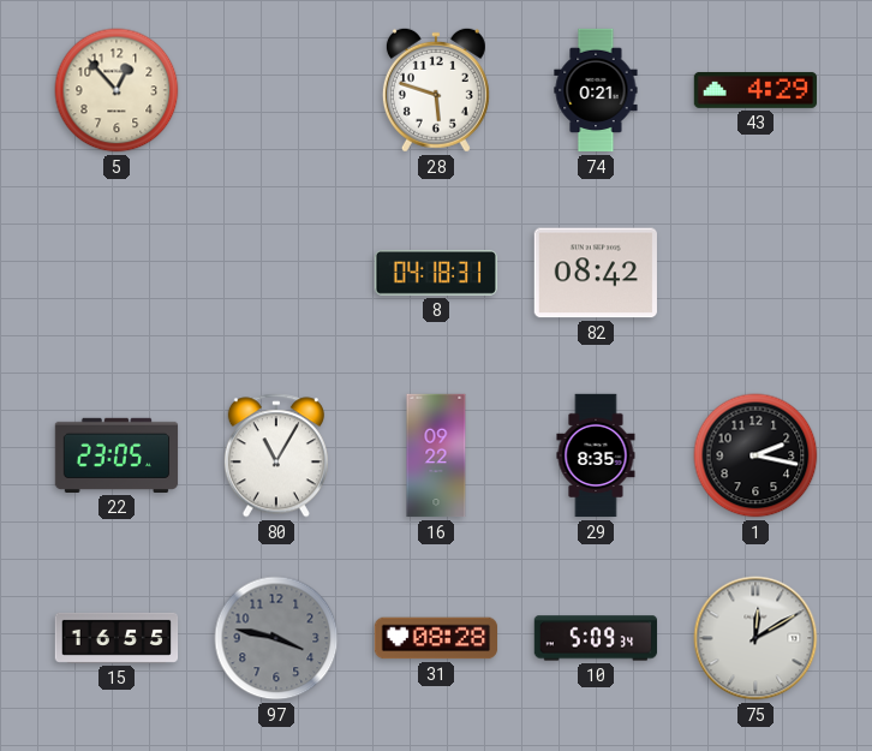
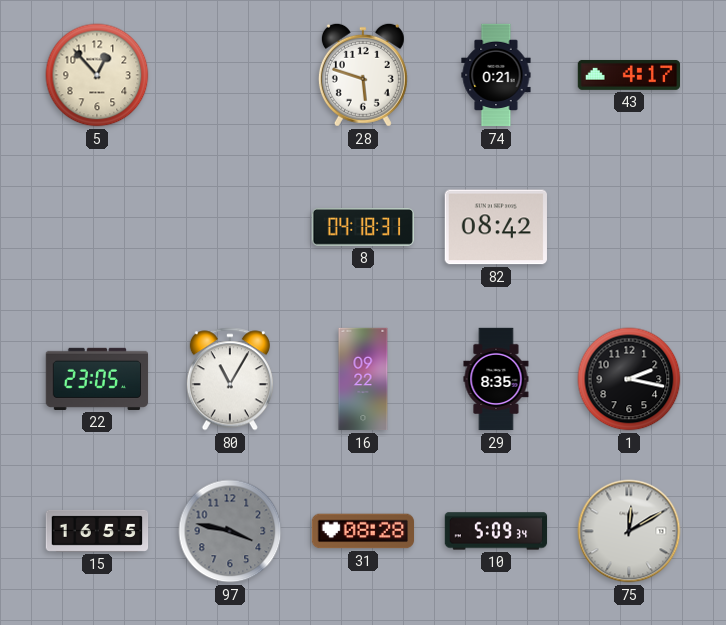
43: 4:29 -> 4:17 (629, 75)
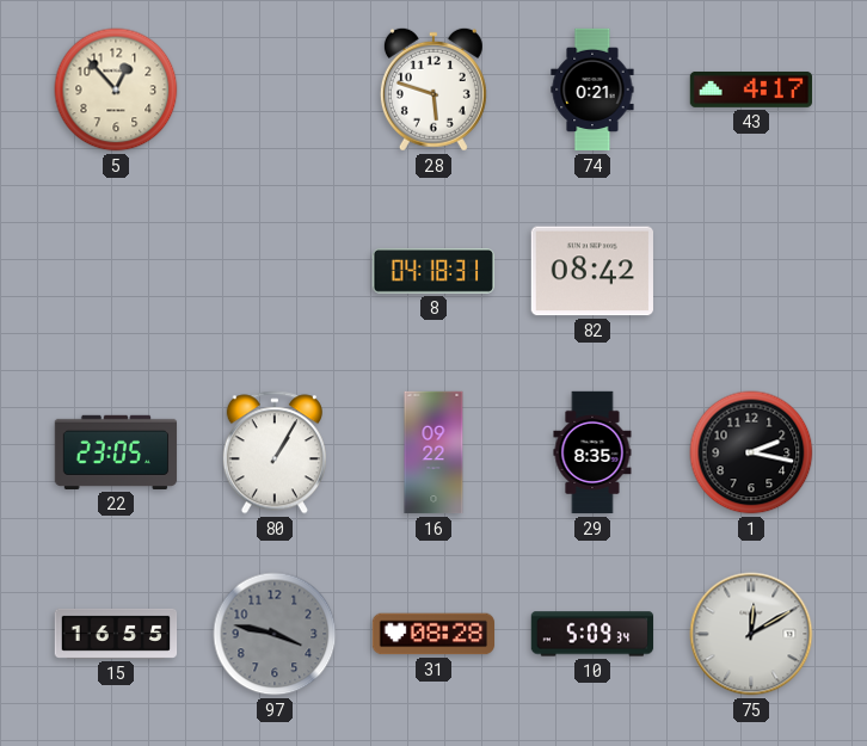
80: 11:05 -> 1:05 (275, 452)
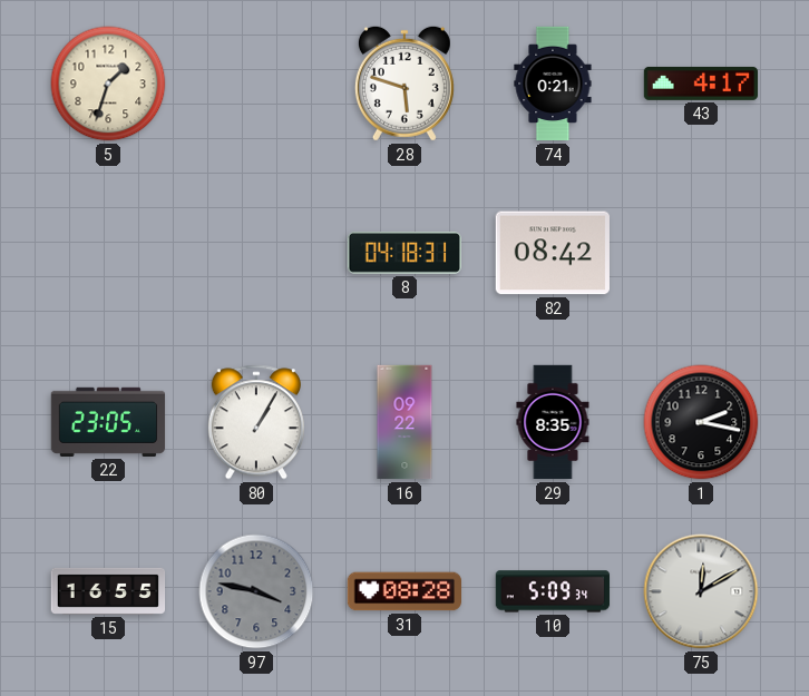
5: 12:53 -> 1:33 (108, 84)
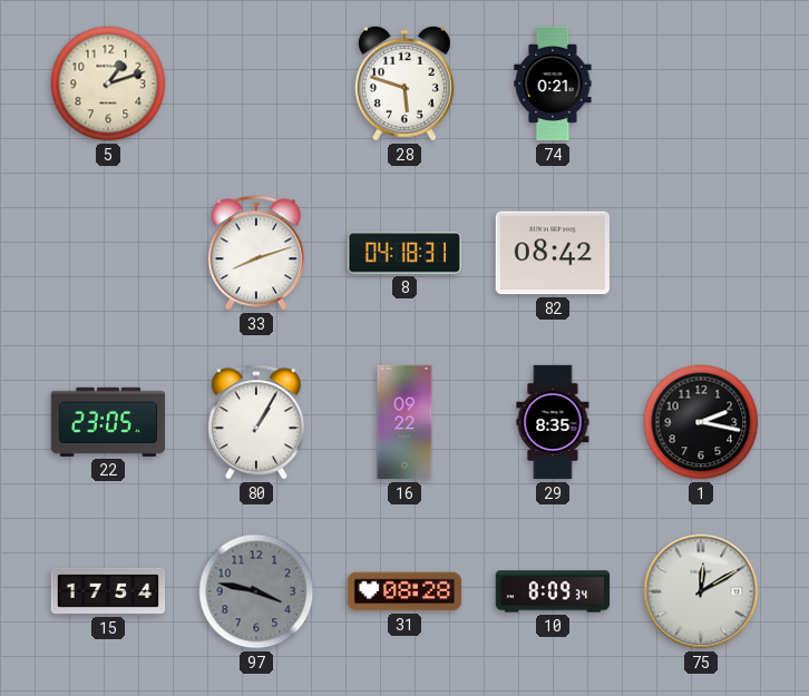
5: 1:33 -> 1:12 (108, 84)
43: 4:17 -> none (701, 84)
33: none -> 8:12 (256, 253)
15: 16:55 -> 17:54 (108, 591)
10: 5:09 -> 8:09 (553, 591)
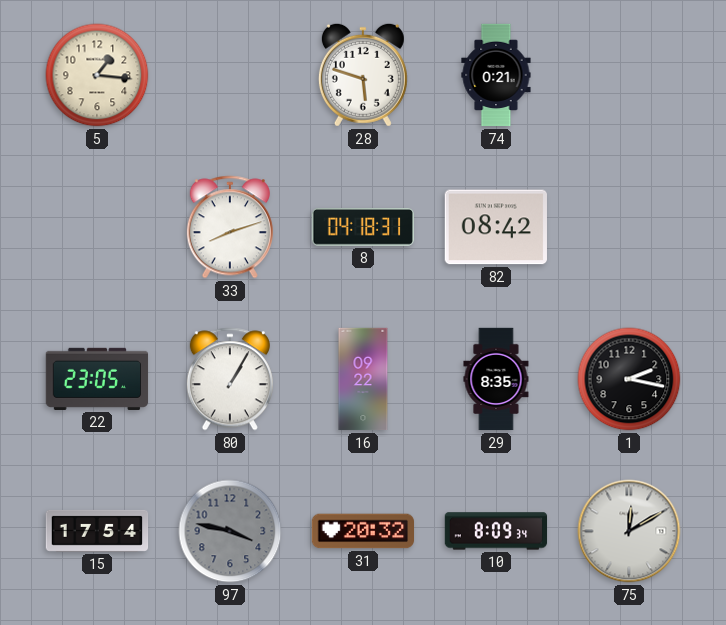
5: 1:12 -> 1:16 (97, 75)
31: 08:28 -> 20:32 (363, 531)
